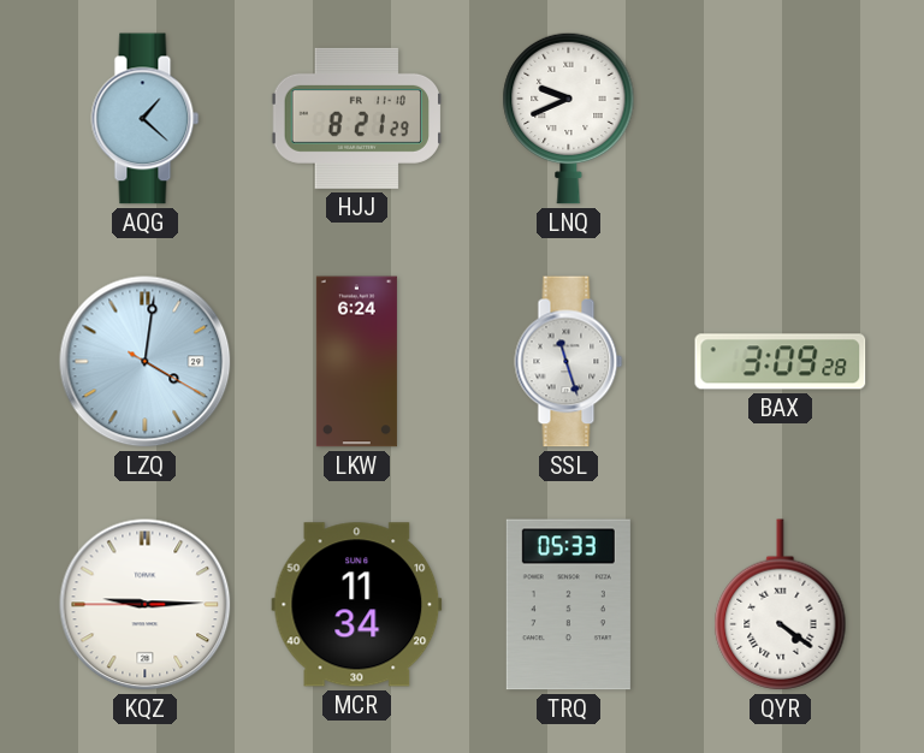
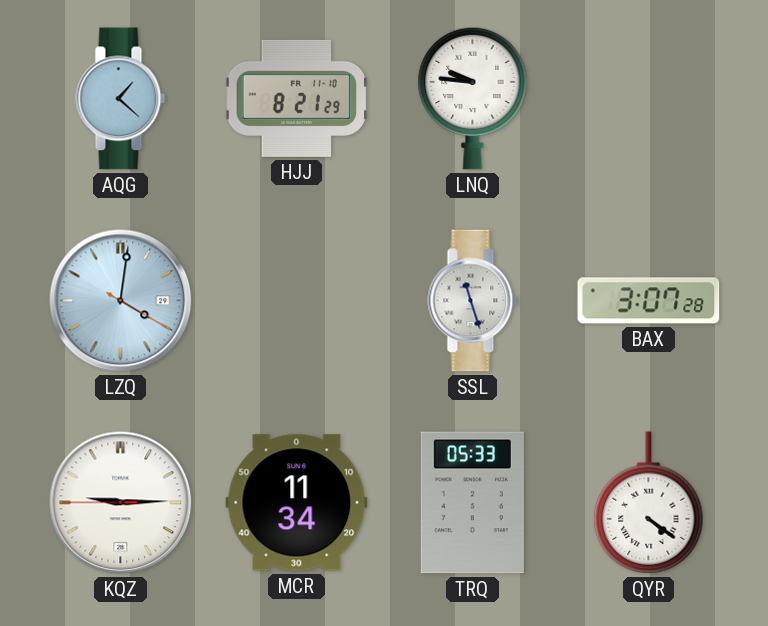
LNQ: 9:41 -> 9:46 (473, 98)
LKW: 6:24 -> none (356, 362)
BAX: 3:09 -> 3:07 (649, 301)
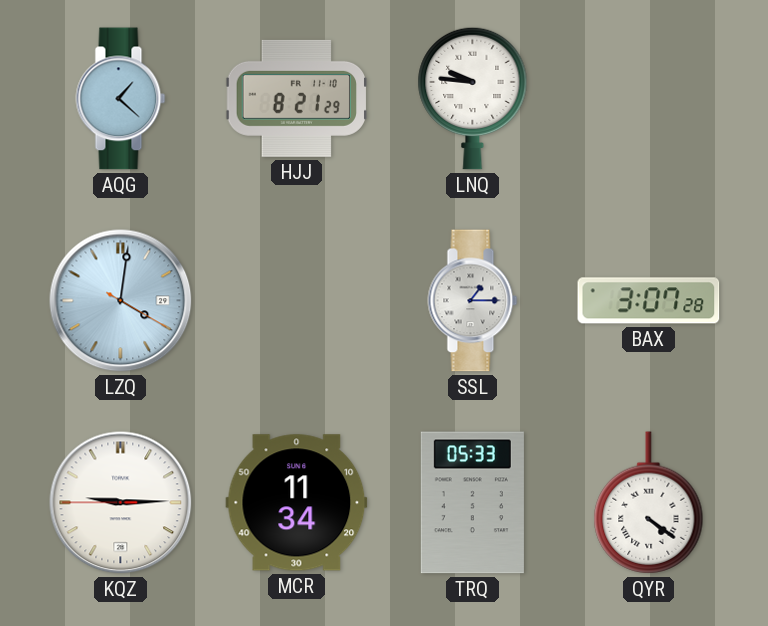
SSL: 11:27 -> 1:15 (473, 301)
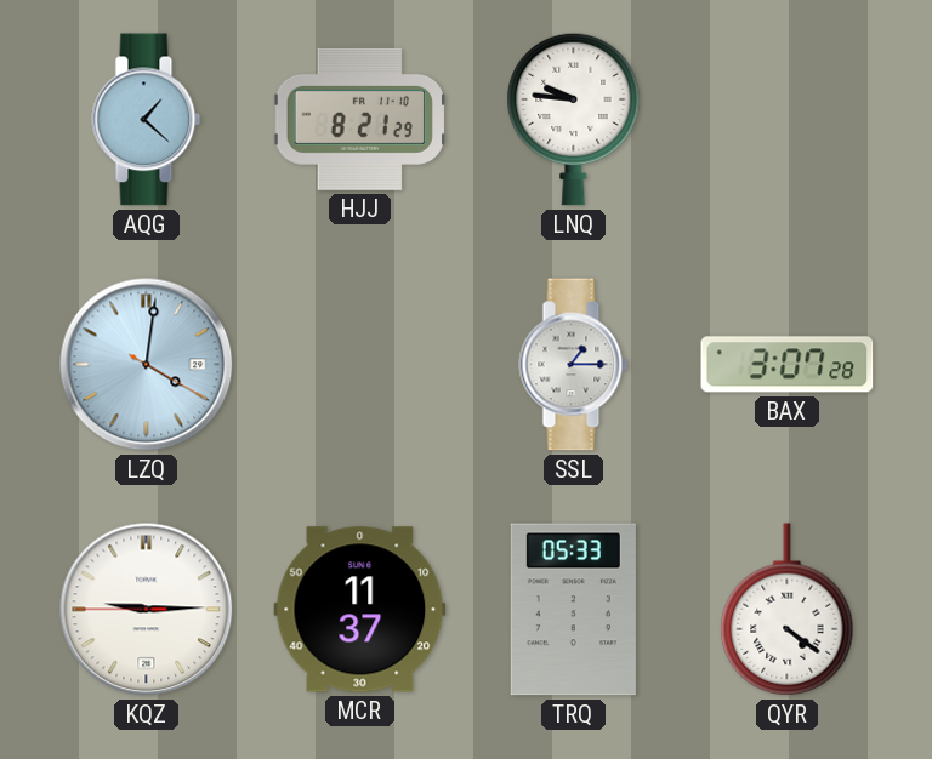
MCR: 11:34 -> 11:37 (360, 610)
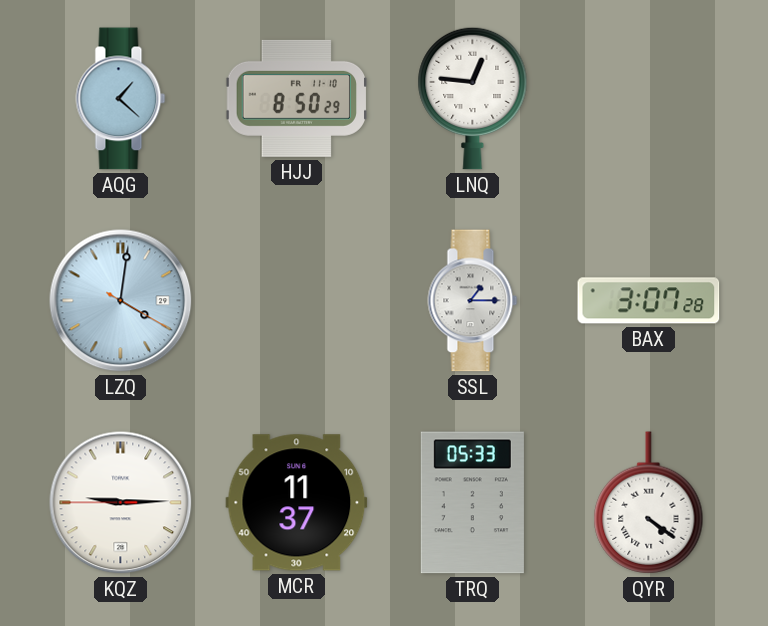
HJJ: 8:21 -> 8:50 (297, 98)
LNQ: 9:46 -> 12:46 (473, 98)
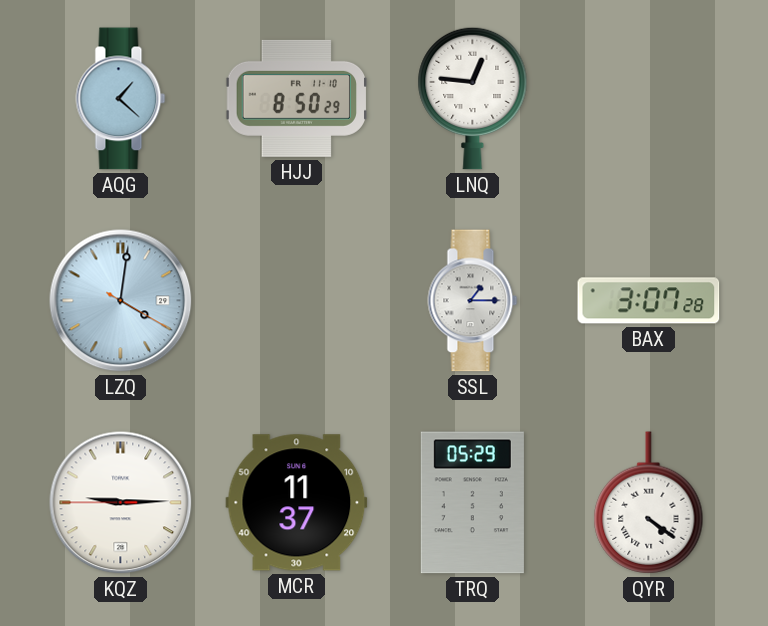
TRQ: 05:33 -> 05:29 (472, 503)
